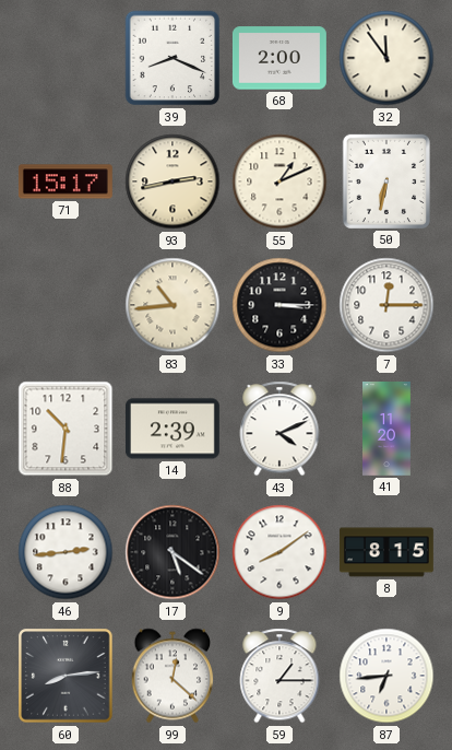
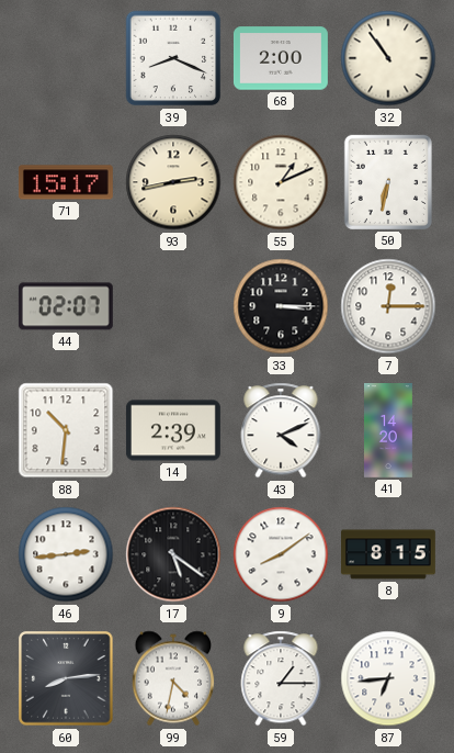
32: 11:54 -> 10:54 (388, 58)
44: none -> 02:07 (66, 306)
83: 10:44 -> none (173, 305)
41: 11:20 -> 14:20 (389, 431)
99: 12:22 -> 4:32 (173, 678)
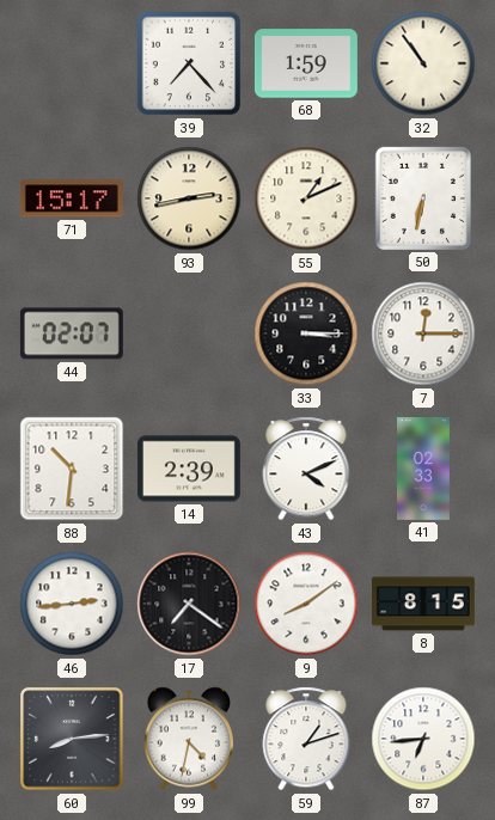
39: 8:19 -> 7:23 (189, 63)
68: 2:00 -> 1:59 (306, 63)
41: 14:20 -> 02:33 (424, 470)
17: 5:21 -> 7:21 (189, 604)
59: 1:15 -> 1:12 (306, 739)
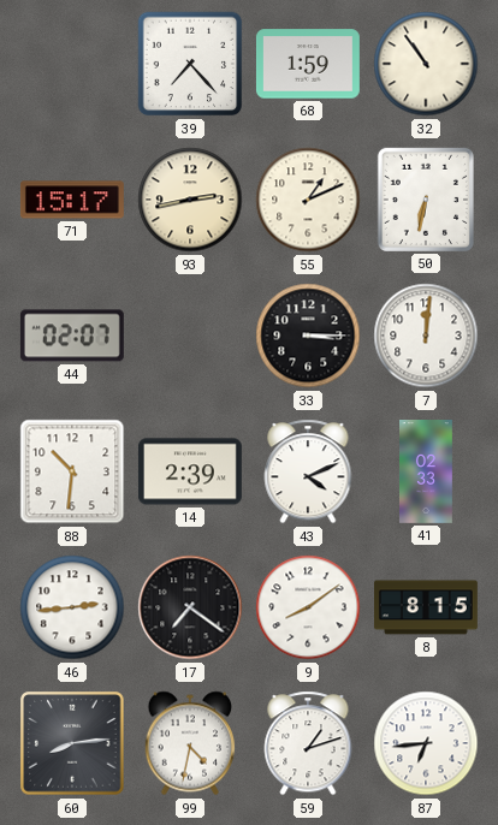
7: 12:15 -> 12:01 (426, 336)
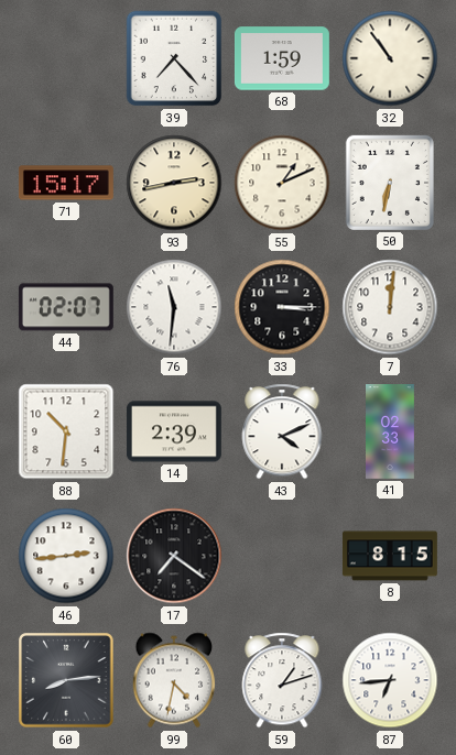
76: none -> 11:31 (174, 307)
9: 8:09 -> none (308, 607)
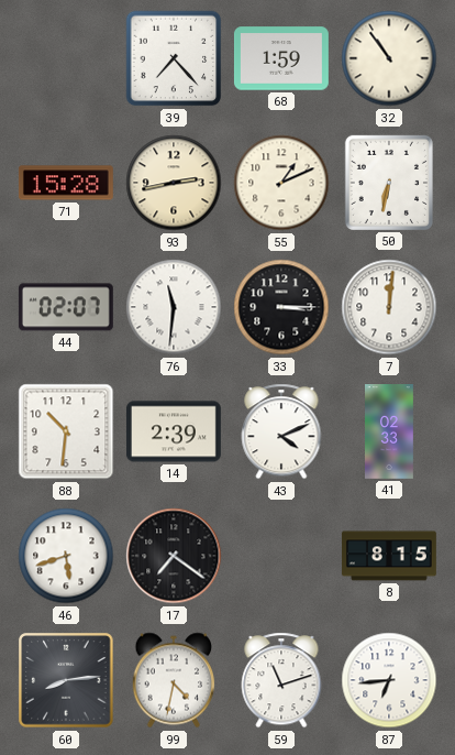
71: 15:17 -> 15:28 (66, 183)
46: 2:44 -> 5:42 (66, 556)
59: 1:12 -> 11:12 (281, 680)
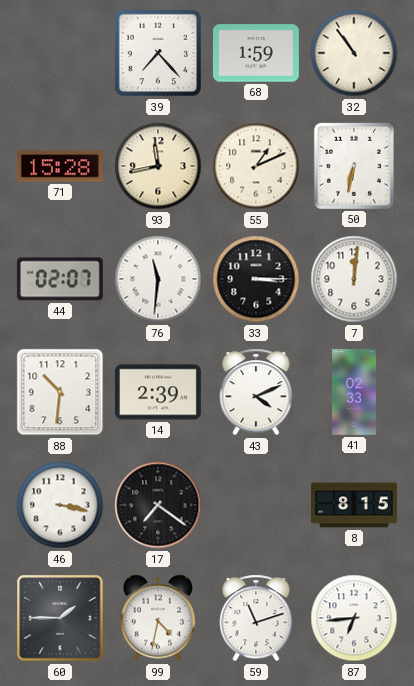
93: 2:43 -> 11:43 (158, 166)
46: 5:42 -> 3:17 (60, 505)
60: 8:14 -> 1:45 (60, 618)
